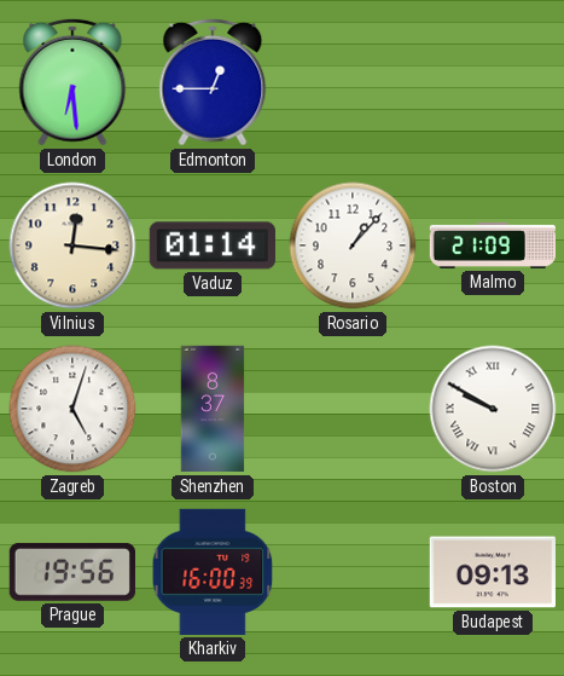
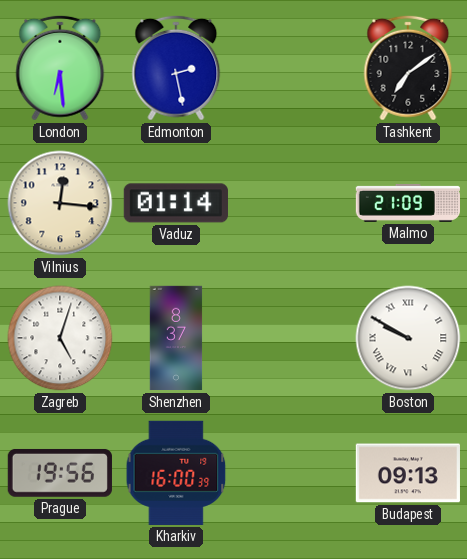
Edmonton: 12:45 -> 2:28 (176, 68)
Tashkent: none -> 7:09 (408, 68)
Rosario: 1:07 -> none (353, 245)
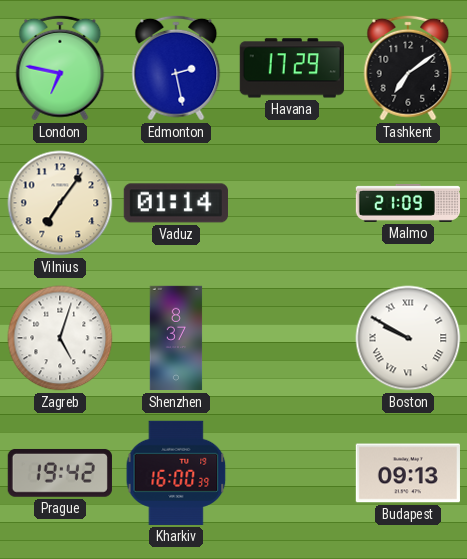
London: 6:29 -> 6:47 (60, 68)
Havana: none -> 17:29 (292, 68)
Vilnius: 12:16 -> 7:06 (60, 203)
Prague: 19:56 -> 19:42 (60, 473)
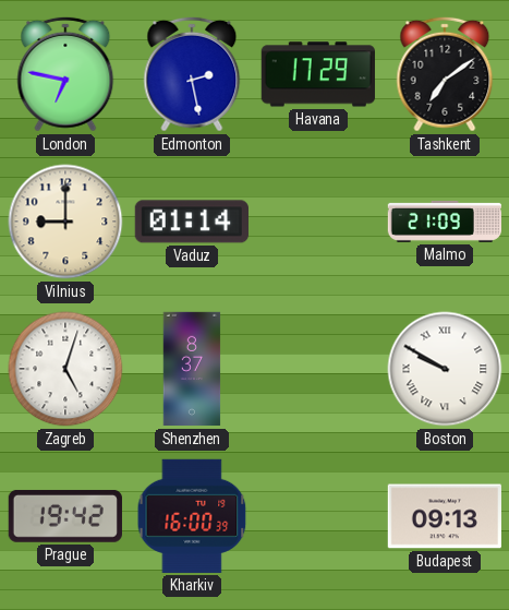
Vilnius: 7:06 -> 9:00 (65, 222)
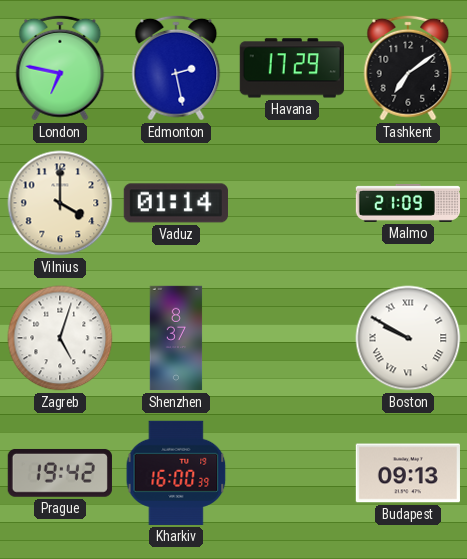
Vilnius: 9:00 -> 4:00 (60, 203)
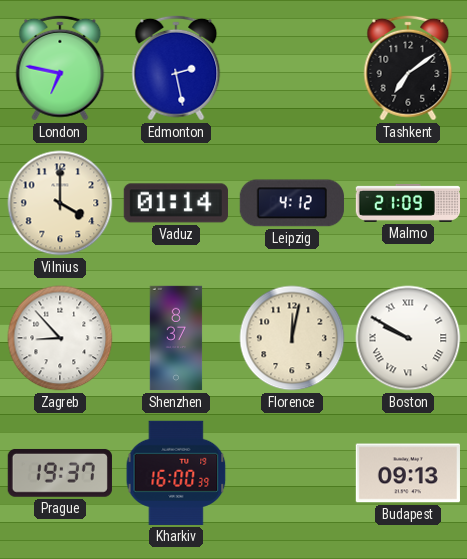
Havana: 17:29 -> none (292, 68)
Leipzig: none -> 4:12 (292, 203)
Zagreb: 5:03 -> 8:53 (60, 338)
Florence: none -> 12:02 (292, 338)
Prague: 19:42 -> 19:37 (60, 473)
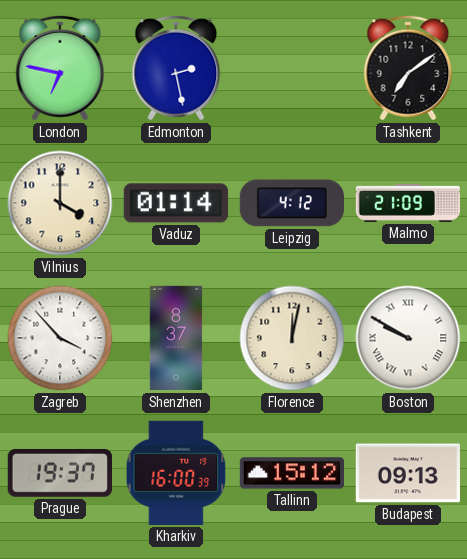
Zagreb: 8:53 -> 3:53 (60, 338)
Tallinn: none -> 15:12 (291, 473)
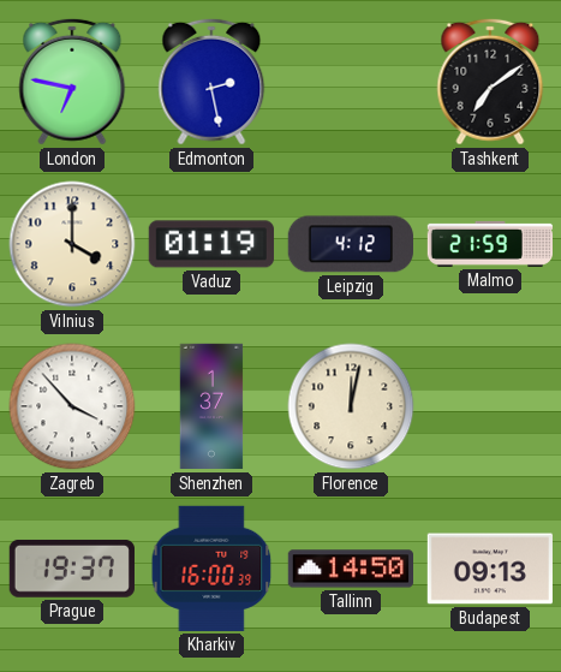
Vaduz: 01:14 -> 01:19 (211, 244)
Malmo: 21:09 -> 21:59 (490, 244)
Shenzhen: 8:37 -> 1:37 (211, 406)
Boston: 9:50 -> none (408, 338)
Tallinn: 15:12 -> 14:50 (350, 569)
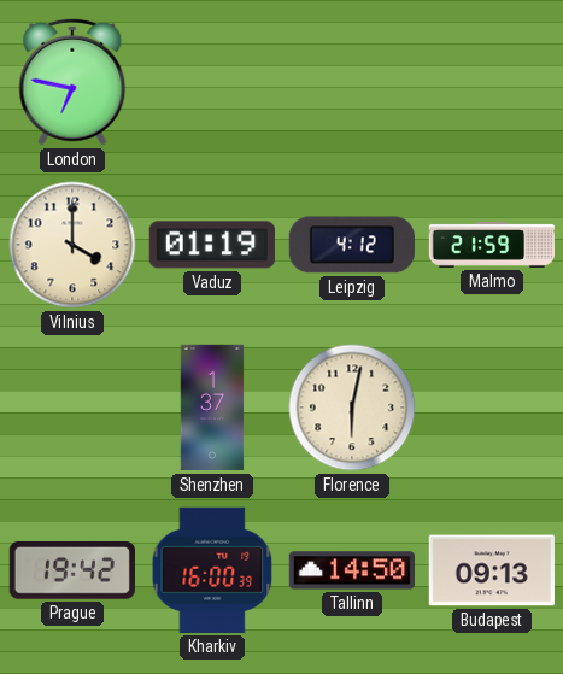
Edmonton: 2:28 -> none (211, 82)
Tashkent: 7:09 -> none (490, 82)
Zagreb: 3:53 -> none (72, 406)
Florence: 12:02 -> 6:02 (352, 408)
Prague: 19:37 -> 19:42 (72, 570)
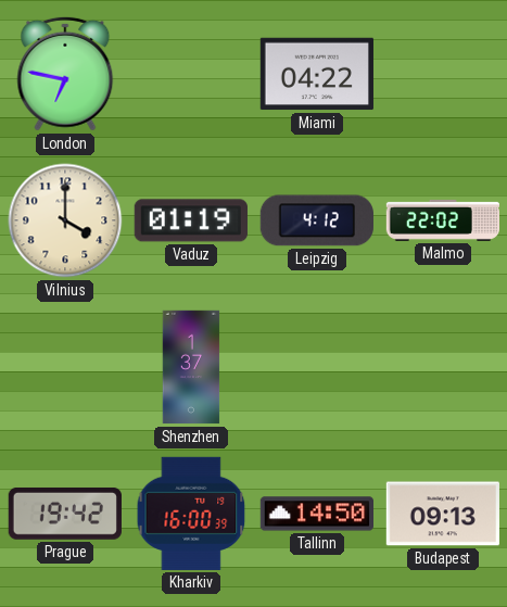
Miami: none -> 04:22 (316, 74)
Malmo: 21:59 -> 22:02 (443, 220)
Florence: 6:02 -> none (352, 408)
